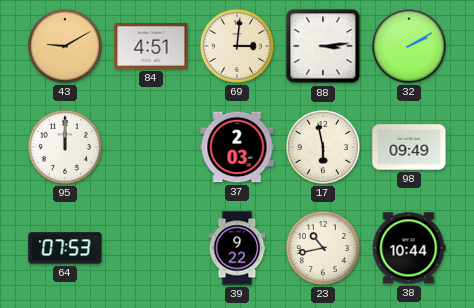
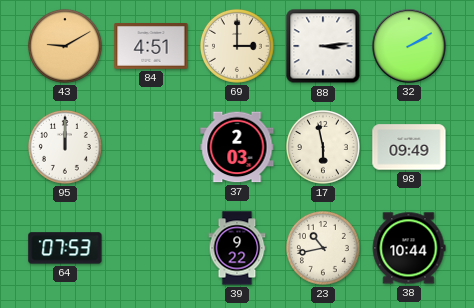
69: 3:01 -> 3:00 (237, 46)
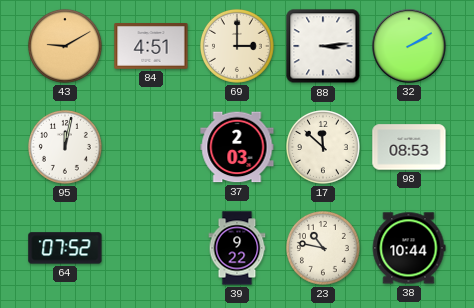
95: 12:00 -> 12:02 (65, 147)
17: 5:58 -> 11:52 (323, 147)
98: 09:49 -> 08:53 (409, 147)
64: 07:53 -> 07:52 (65, 248)
23: 10:43 -> 10:47 (323, 248)
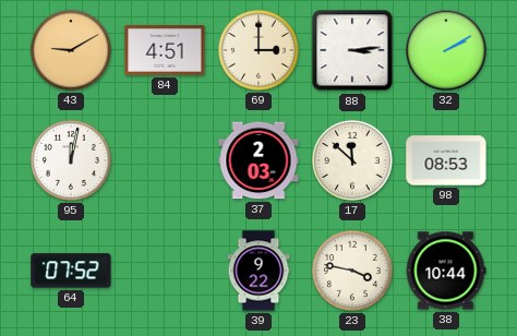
23: 10:47 -> 3:47 (352, 271)
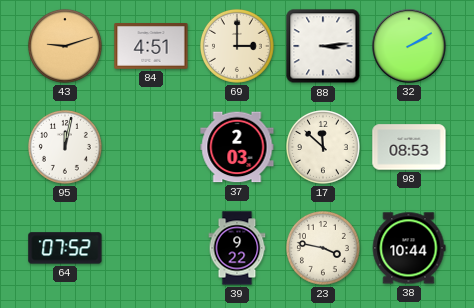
43: 9:10 -> 9:12 (65, 46)
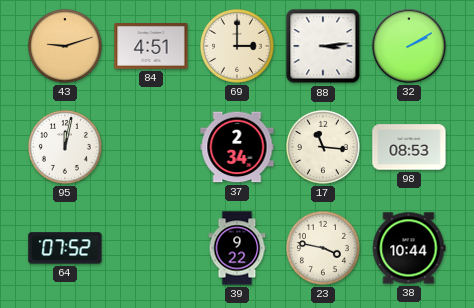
37: 2:03 -> 2:34 (237, 147)
17: 11:52 -> 11:16 (323, 147)
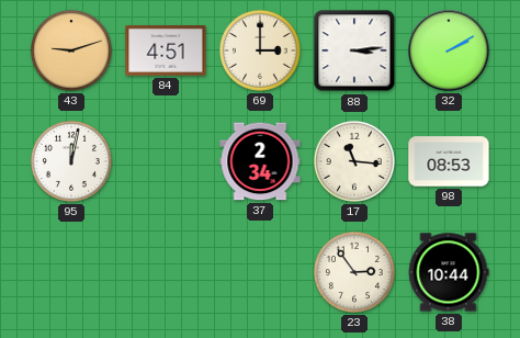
64: 07:52 -> none (65, 248)
39: 9:22 -> none (237, 248)
23: 3:47 -> 2:54 (354, 272)
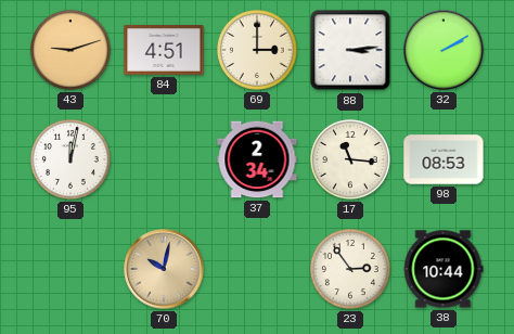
70: none -> 10:02 (164, 269)
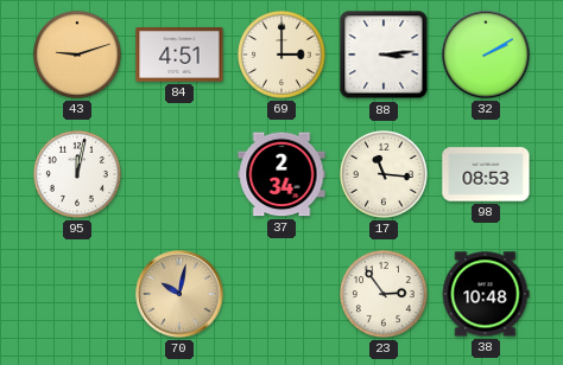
38: 10:44 -> 10:48 (486, 294)
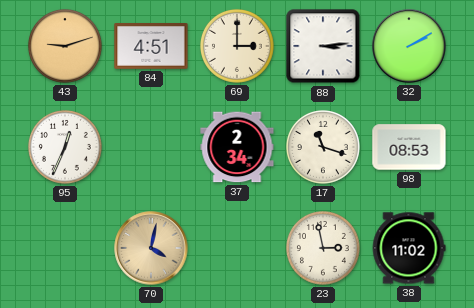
95: 12:02 -> 12:34 (65, 147)
17: 11:16 -> 11:18 (323, 147)
70: 10:02 -> 4:02 (151, 248)
23: 2:54 -> 2:58 (323, 248)
38: 10:48 -> 11:02 (409, 248)
